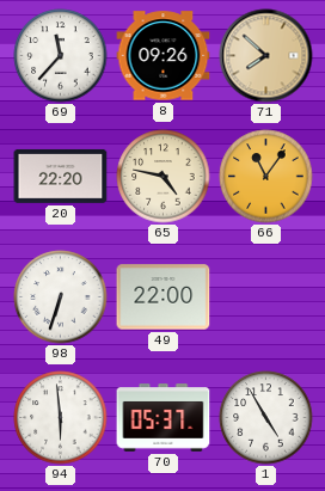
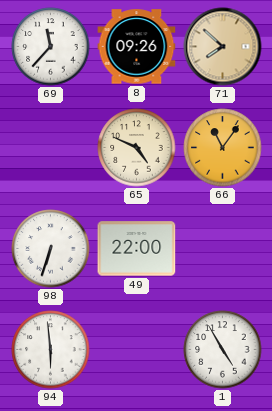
20: 22:20 -> none (61, 176)
65: 4:47 -> 4:49 (137, 148)
70: 05:37 -> none (164, 418)
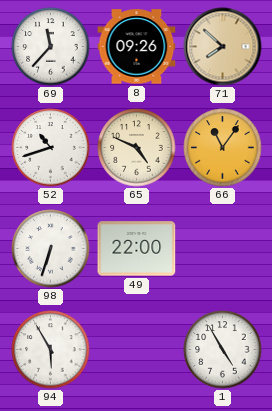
52: none -> 10:42 (51, 148)
94: 5:59 -> 5:55 (51, 350)
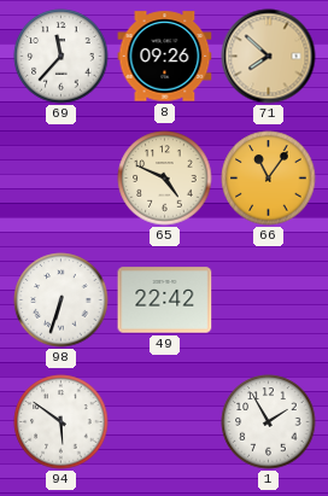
52: 10:42 -> none (51, 148)
49: 22:00 -> 22:42 (165, 300)
94: 5:55 -> 5:51 (61, 422)
1: 4:55 -> 1:55 (269, 422)
